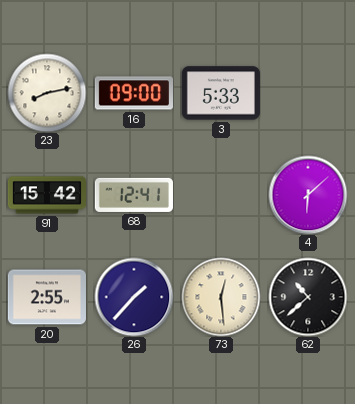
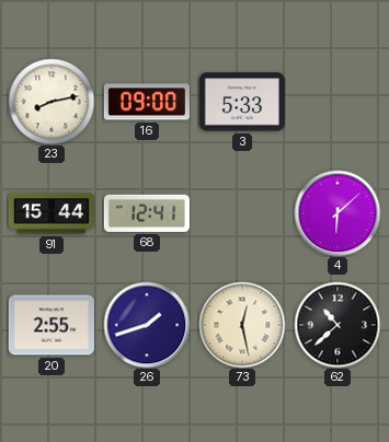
91: 15:42 -> 15:44 (50, 213)
26: 1:37 -> 1:42 (147, 325)
73: 12:29 -> 12:28 (242, 325)
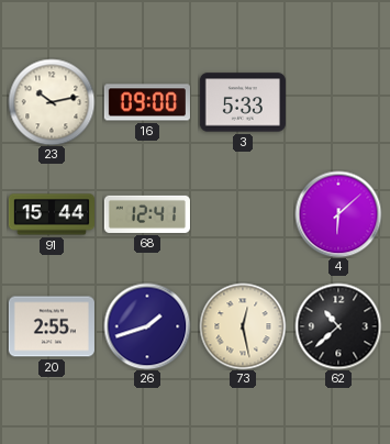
23: 8:13 -> 10:13 (52, 102)
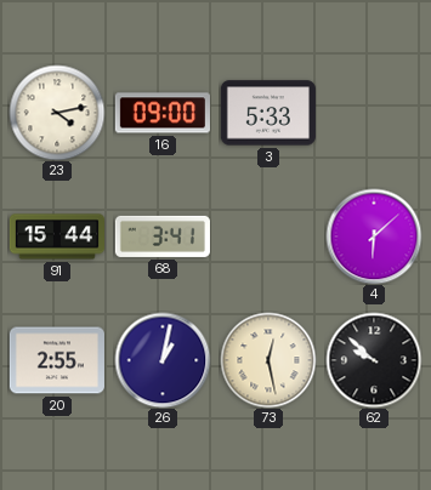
23: 10:13 -> 4:13 (57, 113)
68: 12:41 -> 3:41 (163, 237)
26: 1:42 -> 1:02 (163, 360)
62: 10:38 -> 9:52 (374, 360)
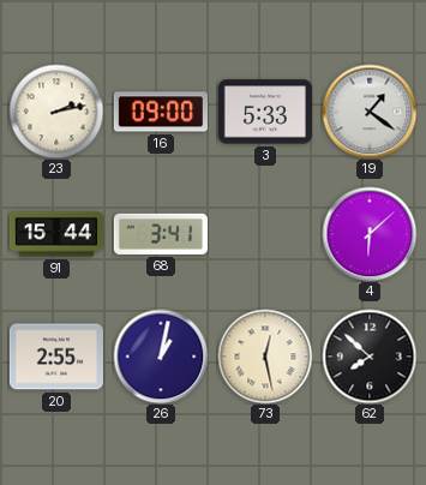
23: 4:13 -> 2:13 (56, 112)
19: none -> 1:21 (370, 112)
62: 9:52 -> 7:52 (370, 357)
